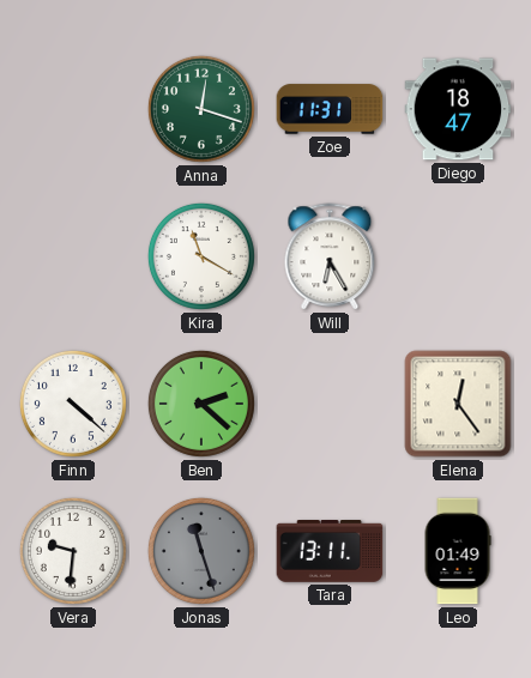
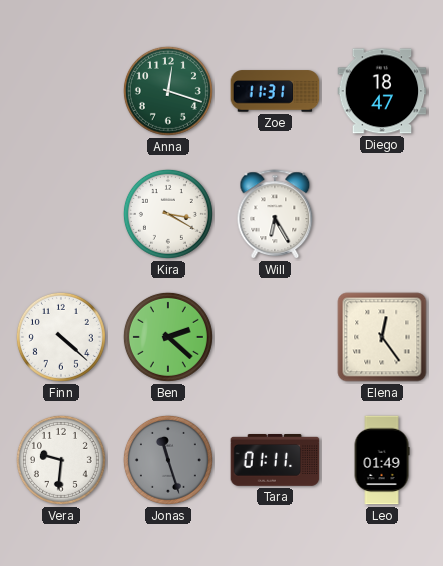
Kira: 11:20 -> 3:20 (168, 214)
Tara: 13:11 -> 01:11 (275, 461)
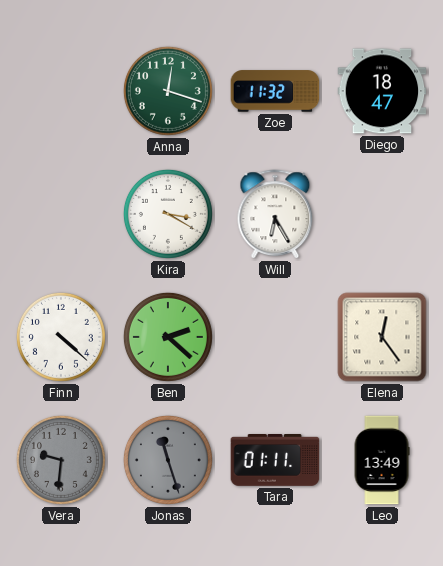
Zoe: 11:31 -> 11:32 (275, 91)
Vera dial: white -> grey (61, 460)
Leo: 01:49 -> 13:49 (382, 460)
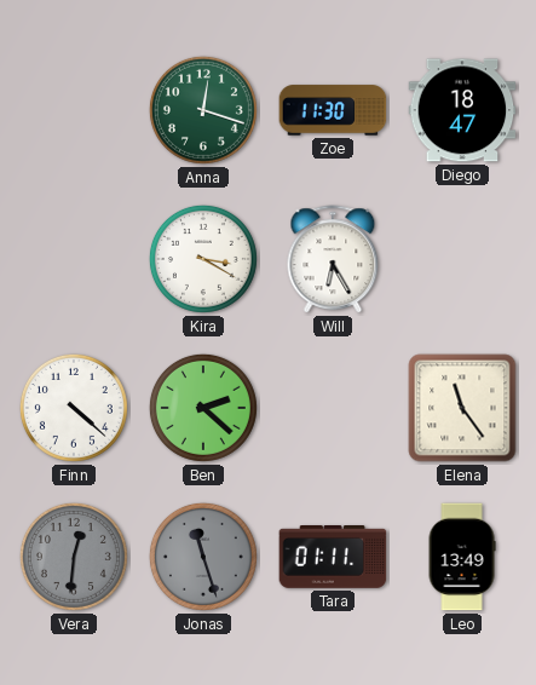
Zoe: 11:32 -> 11:30 (333, 110)
Elena: 12:24 -> 11:24 (462, 408)
Vera: 9:31 -> 12:31 (74, 557)
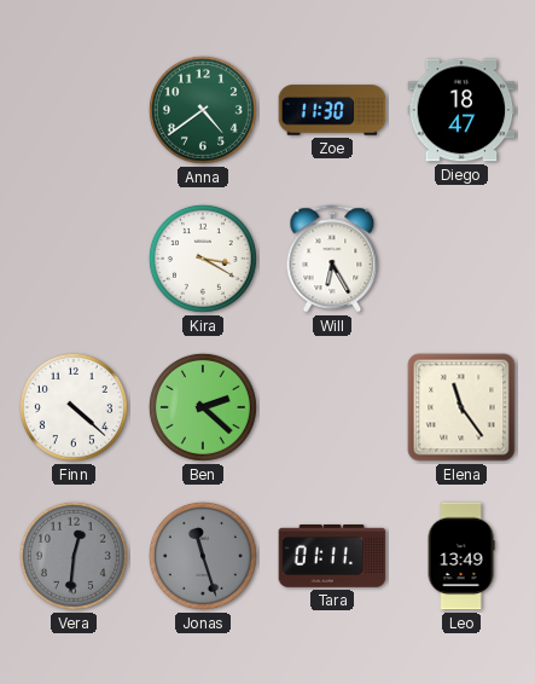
Anna: 12:18 -> 4:39 (203, 110)
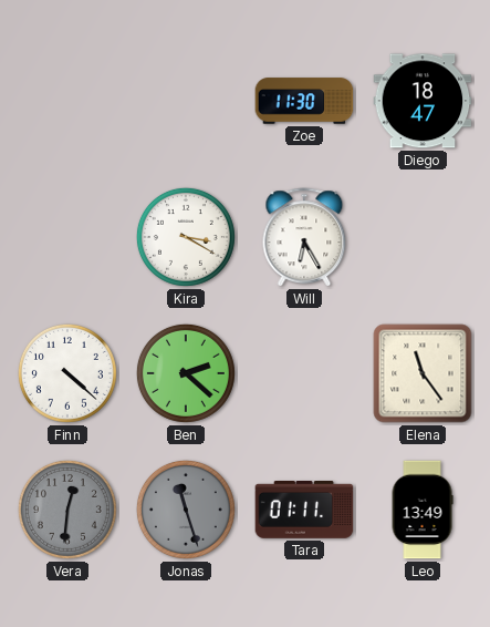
Anna: 4:39 -> none (203, 110)
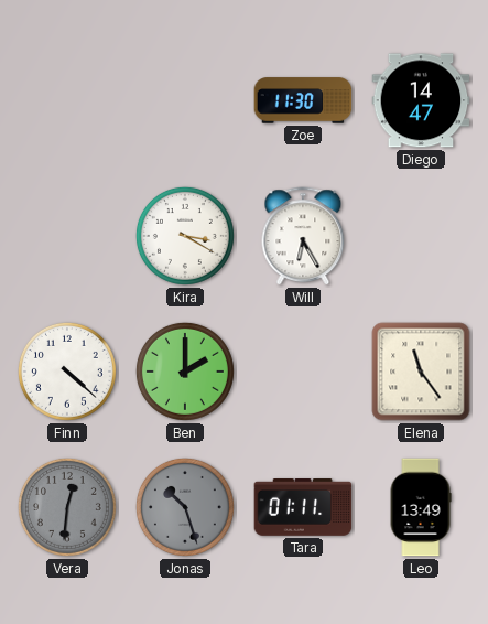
Diego: 18:47 -> 14:47 (421, 100)
Ben: 2:22 -> 2:00 (185, 372)
Jonas: 11:27 -> 10:27 (185, 507)
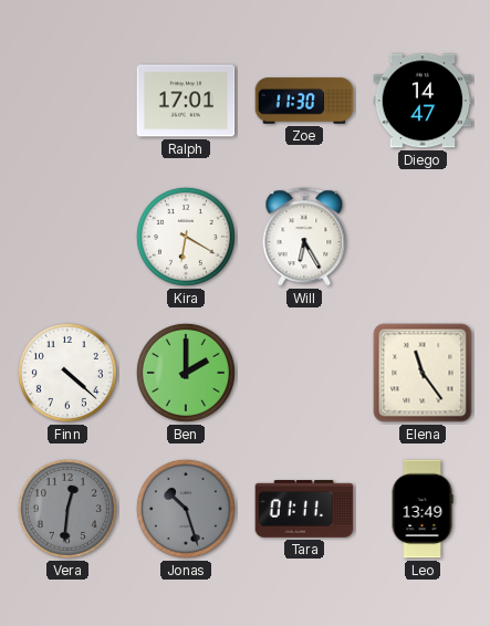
Ralph: none -> 17:01 (186, 101)
Kira: 3:20 -> 6:20 (186, 237)
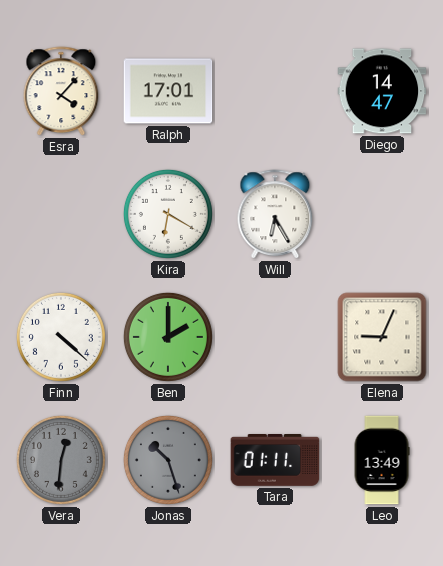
Esra: none -> 4:07 (61, 92)
Zoe: 11:30 -> none (304, 101)
Elena: 11:24 -> 9:04 (382, 337)
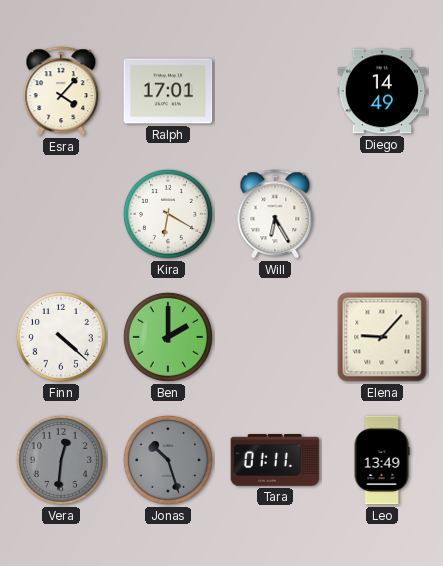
Diego: 14:47 -> 14:49 (382, 91)
Elena: 9:04 -> 9:07 (382, 337)
